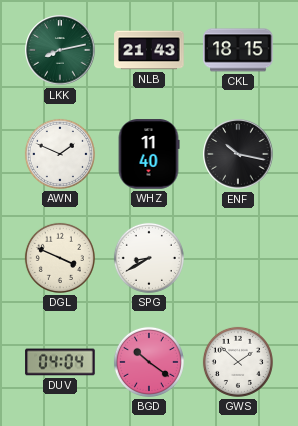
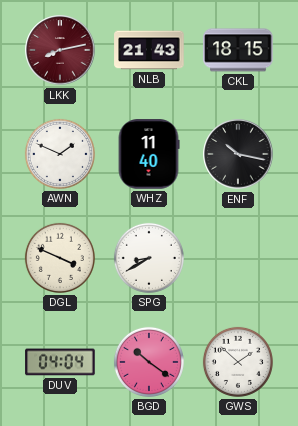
LKK dial: green -> burgundy (60, 50)
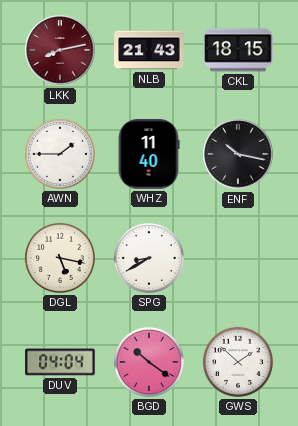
AWN: 1:49 -> 1:45 (60, 154)
DGL: 3:49 -> 5:17 (60, 258)
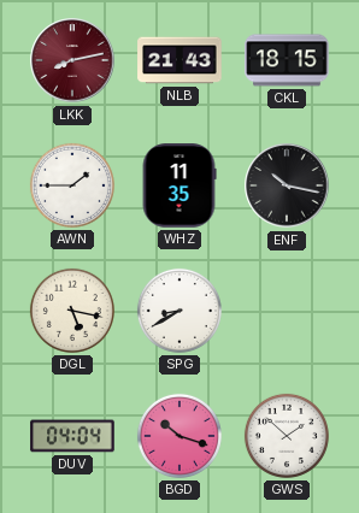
WHZ: 11:40 -> 11:35 (179, 185)
BGD: 10:21 -> 10:18 (179, 436)
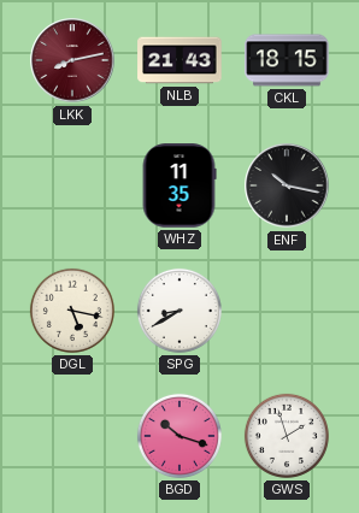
AWN: 1:45 -> none (72, 185)
DUV: 04:04 -> none (72, 436)
GWS: 1:52 -> 1:57 (287, 436)
